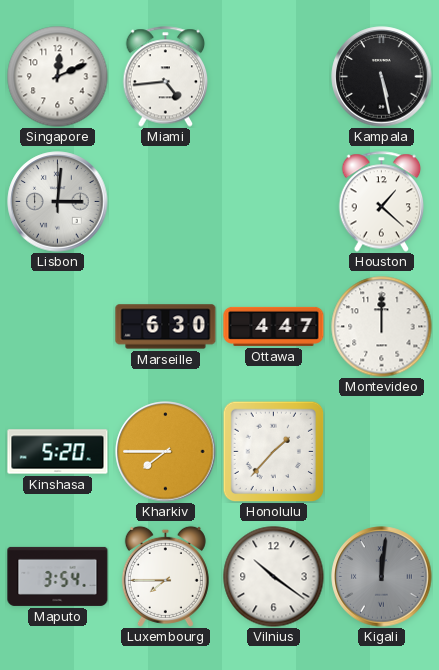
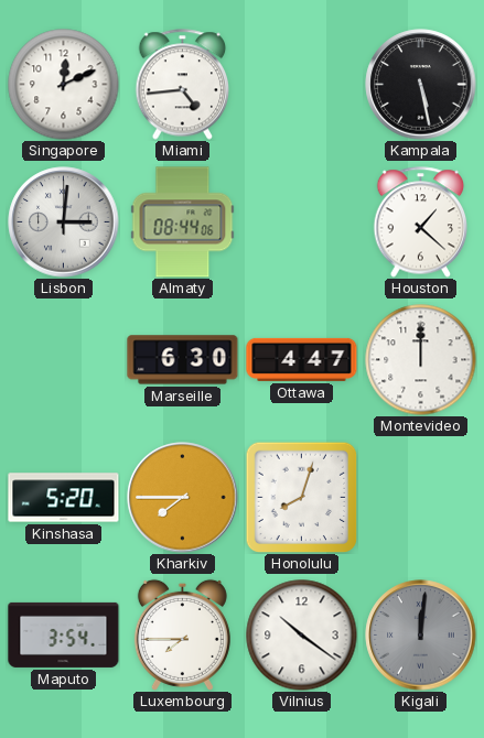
Almaty: none -> 08:44 (183, 223)
Honolulu: 1:37 -> 8:03 (301, 497)
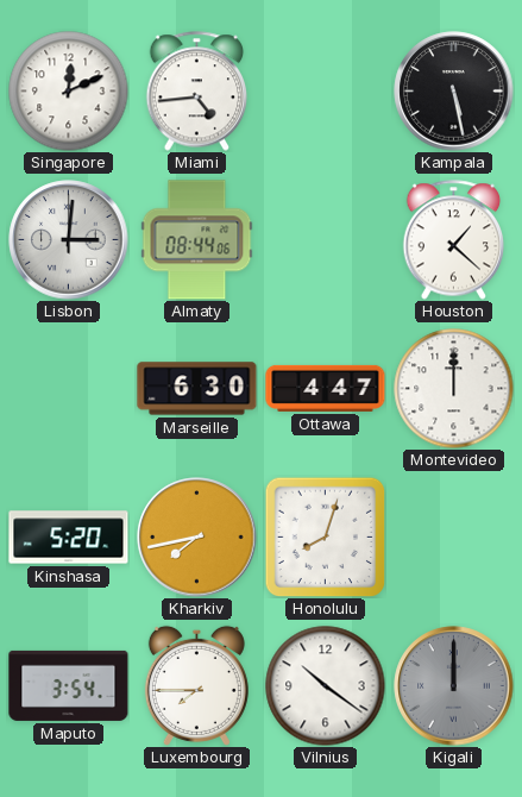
Kharkiv: 7:45 -> 7:43 (197, 538)
Kigali: 12:01 -> 12:00 (454, 686)
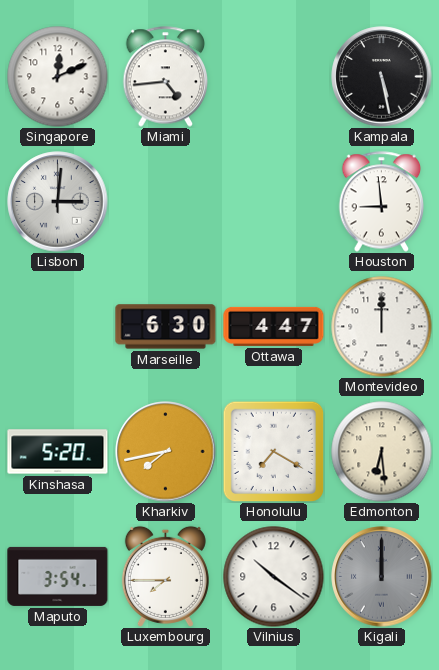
Almaty: 08:44 -> none (197, 240)
Houston: 1:22 -> 8:59 (382, 202)
Honolulu: 8:03 -> 7:20 (273, 451)
Edmonton: none -> 6:29 (382, 452)
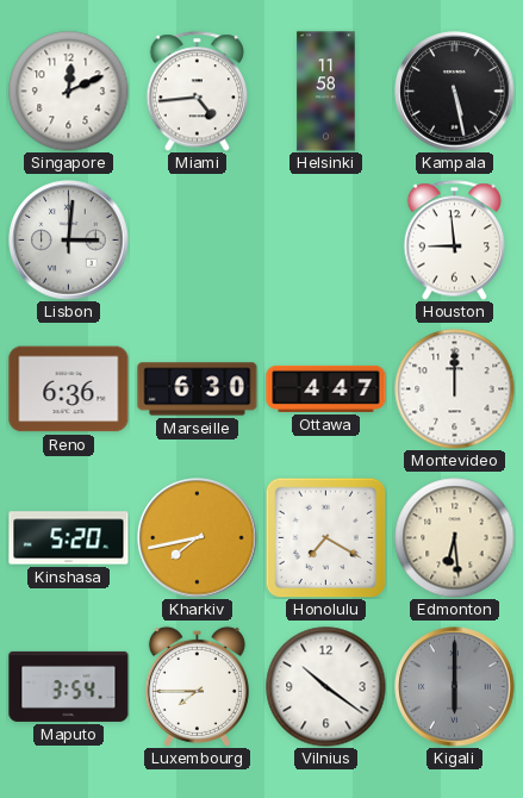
Helsinki: none -> 11:58 (326, 92)
Reno: none -> 6:36 (69, 389)
Kigali: 12:00 -> 6:00 (455, 687)
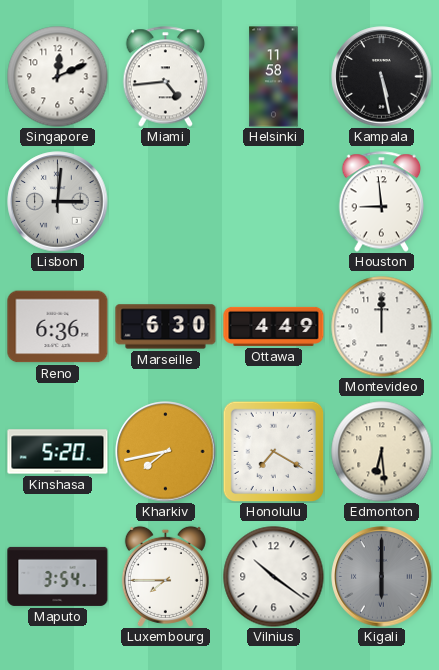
Ottawa: 4:47 -> 4:49 (274, 326)
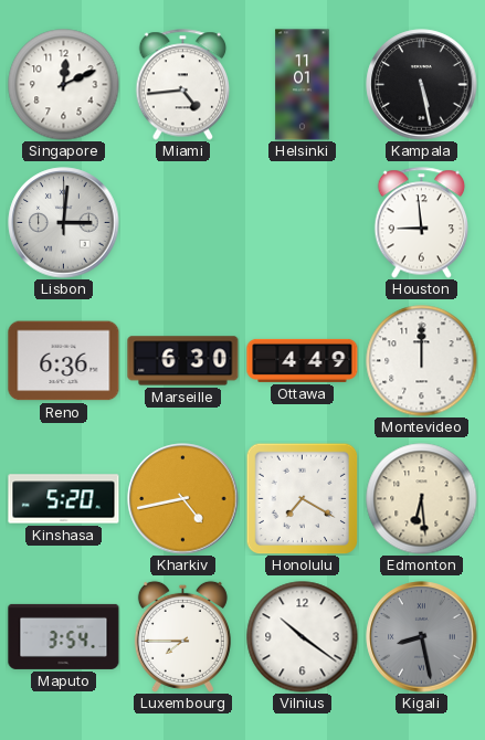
Helsinki: 11:58 -> 11:01 (303, 85)
Kharkiv: 7:43 -> 4:43 (183, 499)
Kigali: 6:00 -> 8:28 (422, 637)
